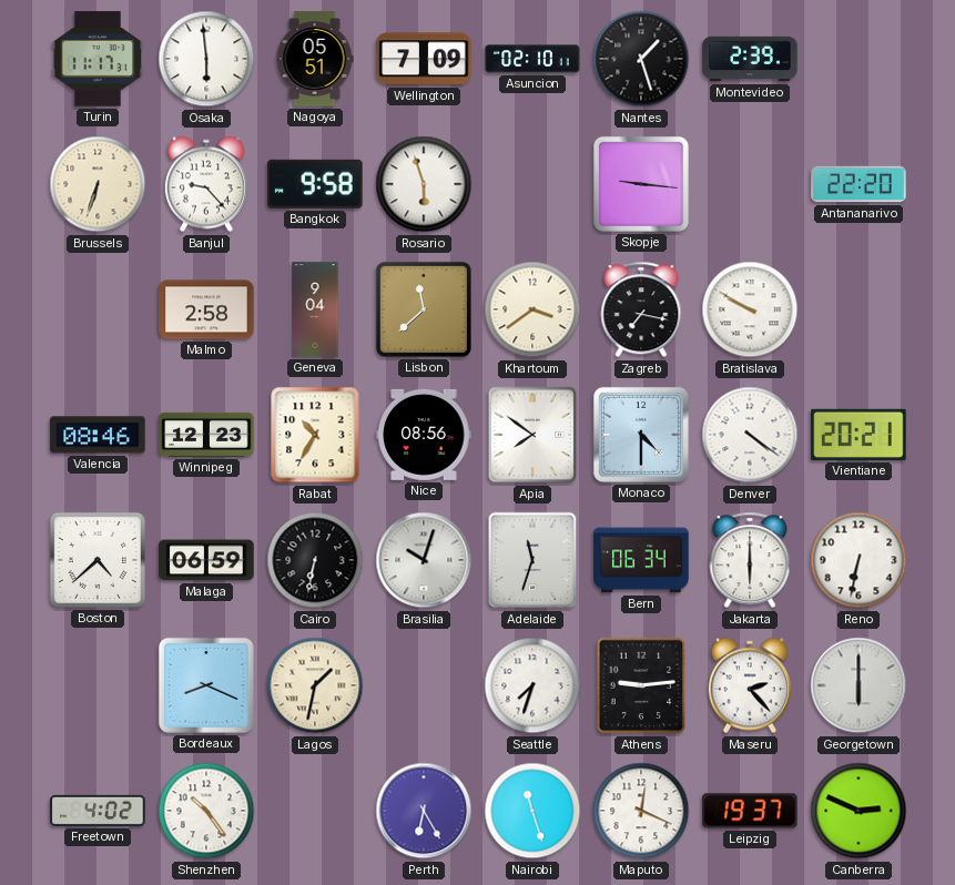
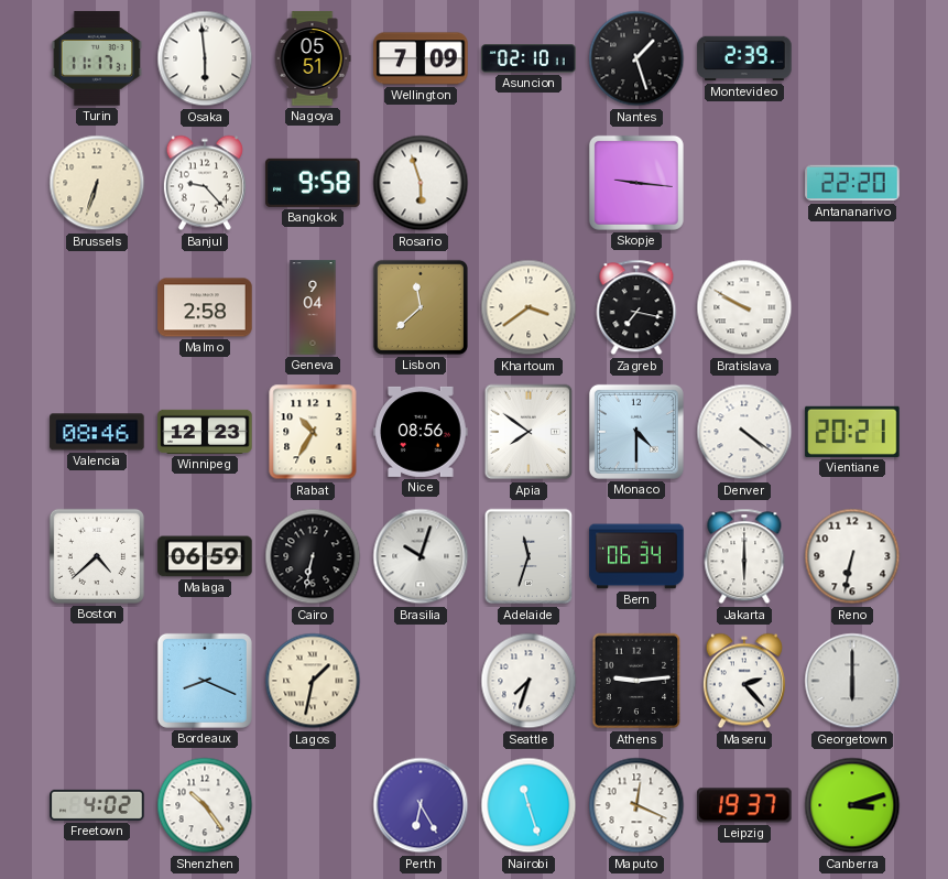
Canberra: 2:49 -> 3:12 (852, 805)
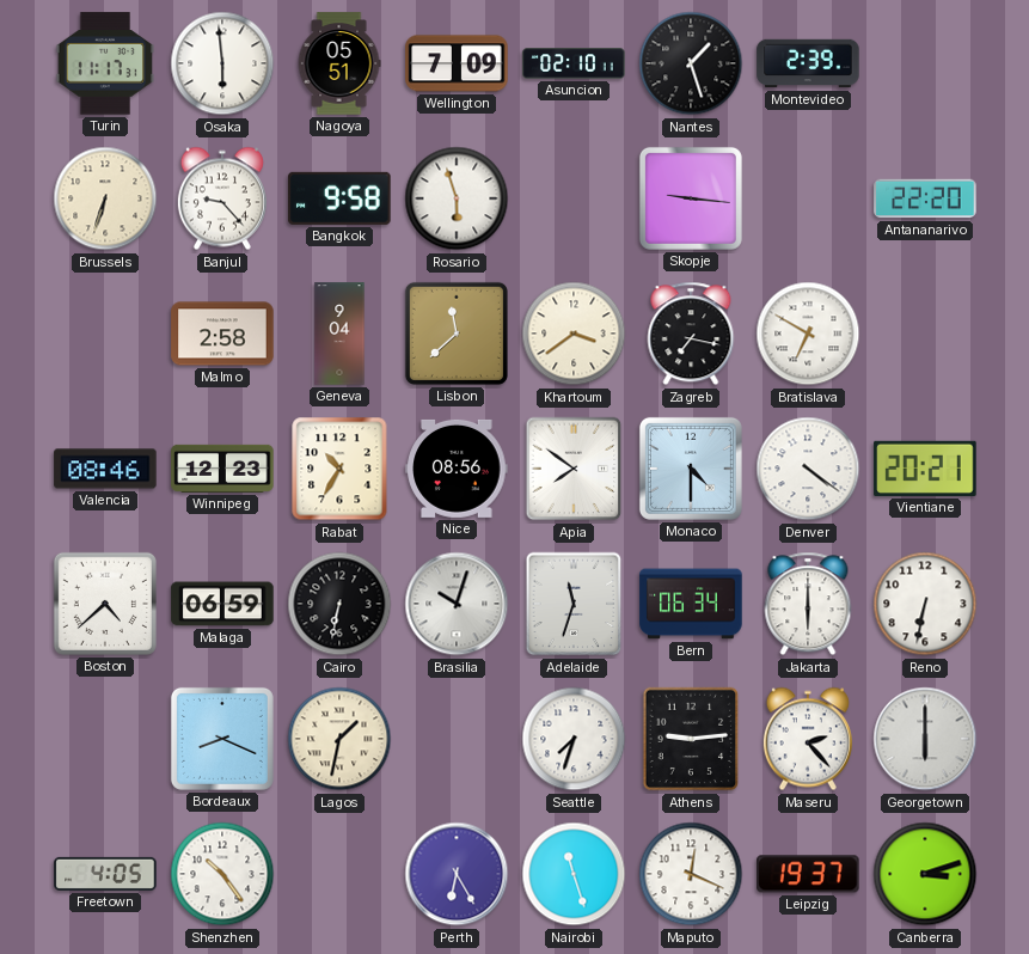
Bratislava: 9:50 -> 6:50 (808, 334)
Freetown: 4:02 -> 4:05 (105, 874)
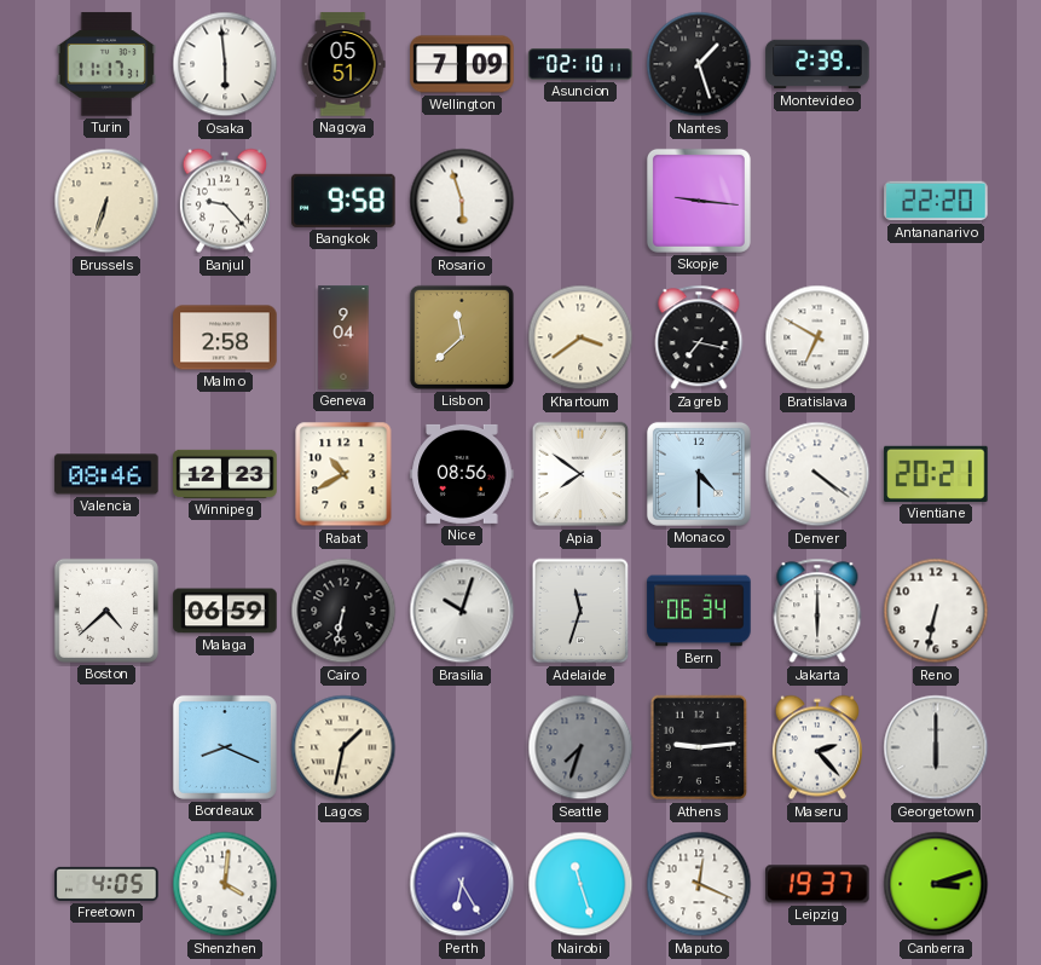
Rabat: 10:35 -> 10:40 (343, 474)
Seattle dial: white -> grey (580, 747)
Shenzhen: 10:24 -> 4:01 (225, 884)
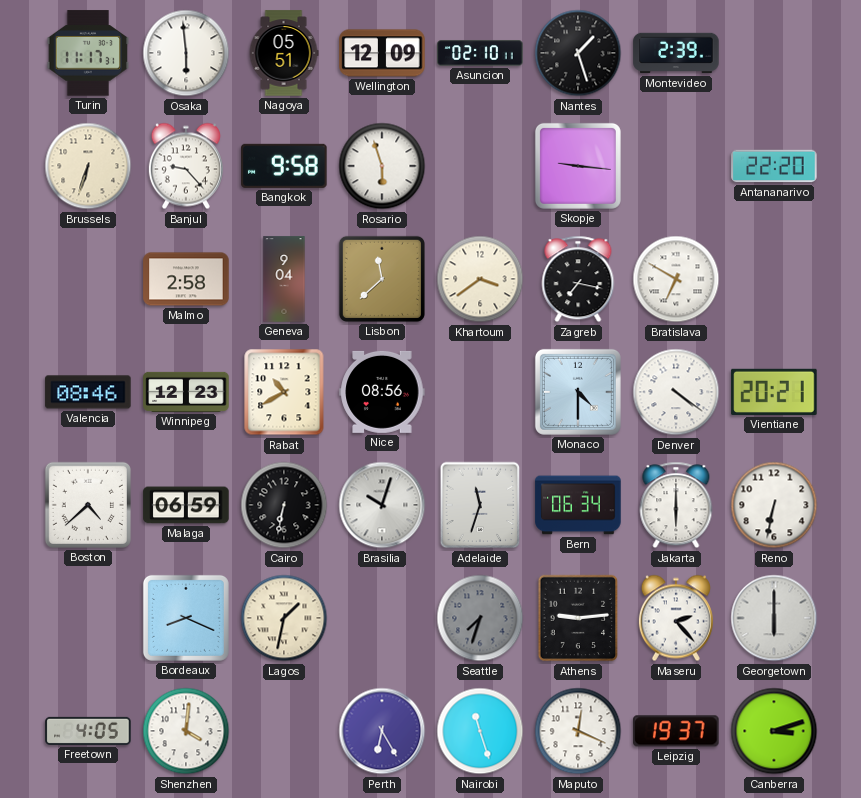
Wellington: 7:09 -> 12:09 (382, 53)
Apia: 7:51 -> none (580, 474)
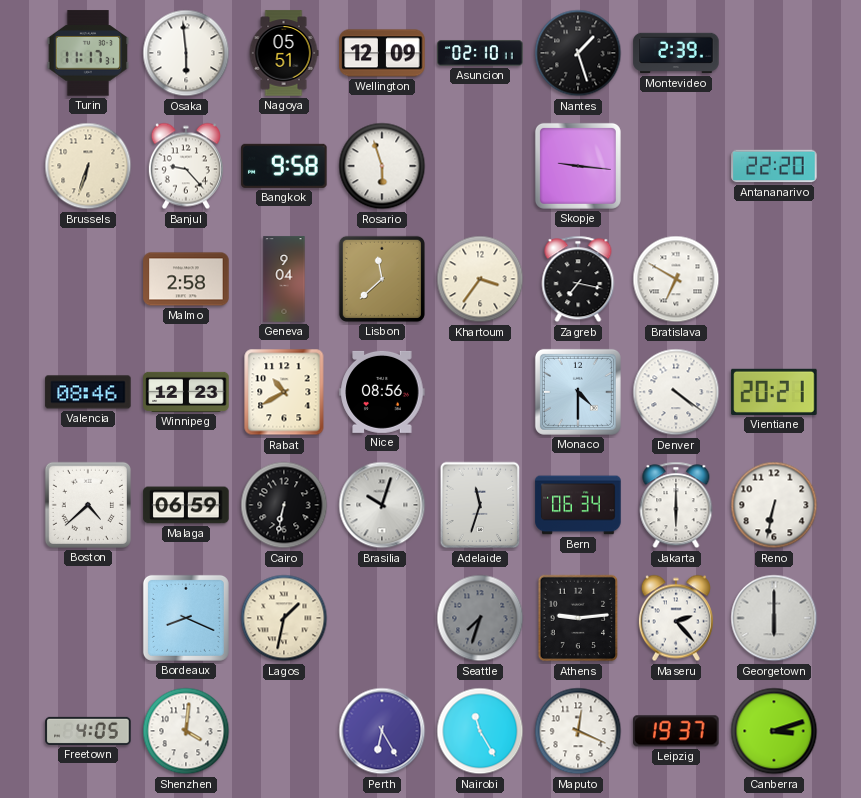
Khartoum: 3:39 -> 3:36 (480, 279)
Nairobi: 11:27 -> 11:25 (480, 731)
